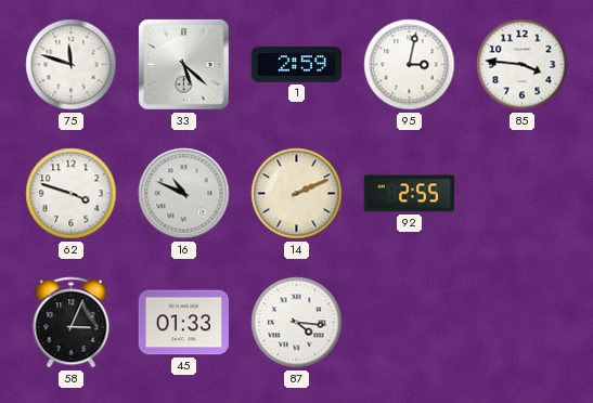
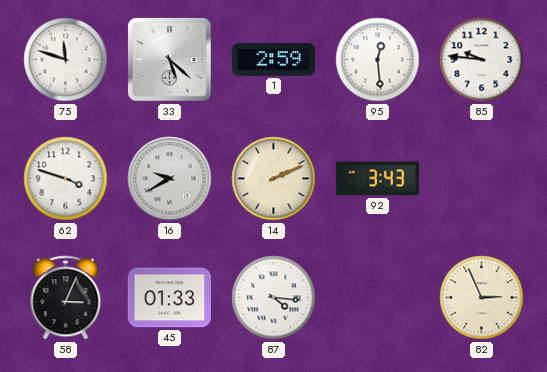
95: 3:02 -> 12:29 (378, 60)
85: 3:46 -> 9:46 (482, 60)
16: 10:49 -> 9:40 (170, 179)
92: 2:55 -> 3:43 (377, 179)
82: none -> 2:56 (482, 298)
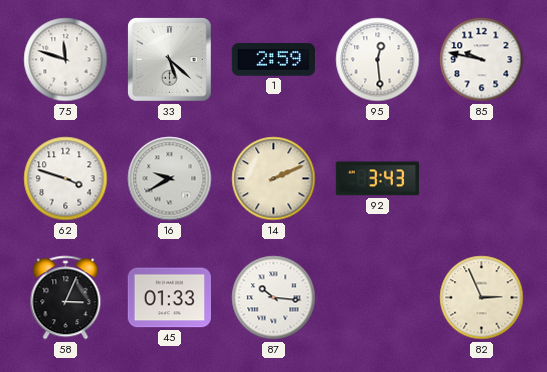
85: 9:46 -> 9:47 (482, 60)
87: 4:16 -> 10:16 (274, 298)
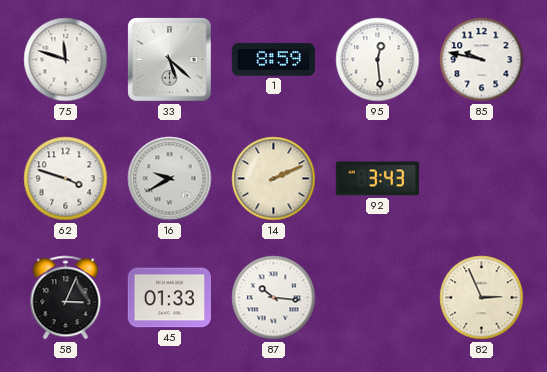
1: 2:59 -> 8:59 (273, 60)
